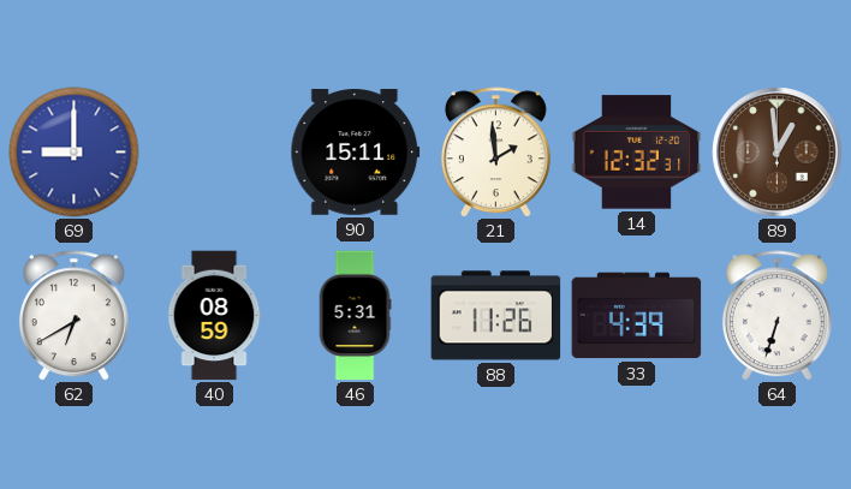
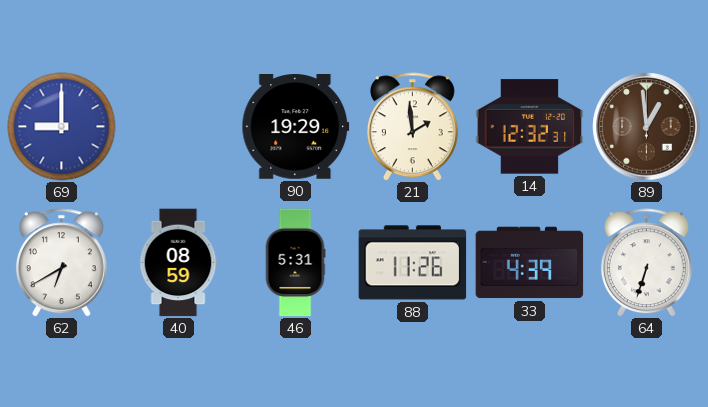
90: 15:11 -> 19:29 (296, 127)
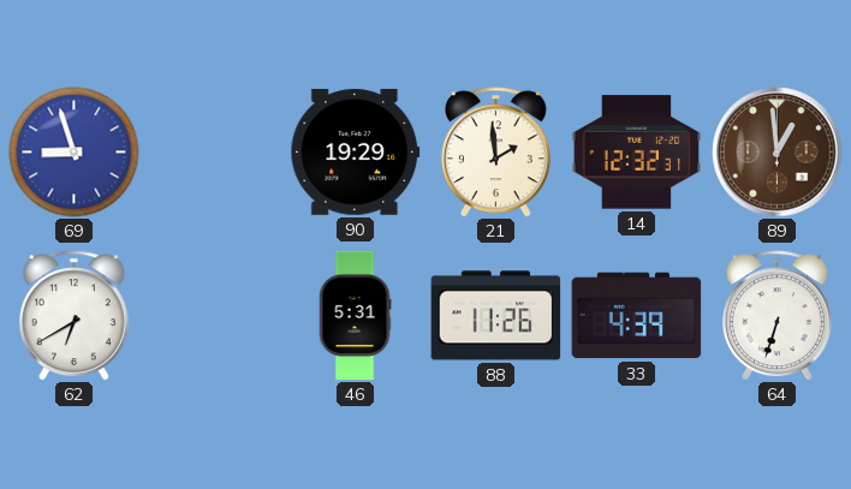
69: 9:00 -> 8:57 (75, 153)
40: 08:59 -> none (178, 263)
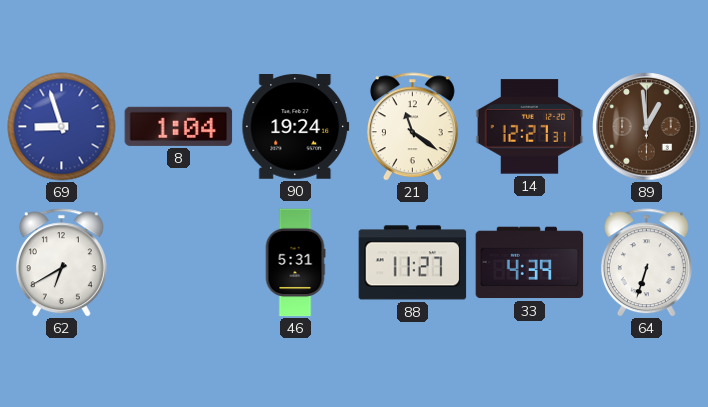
8: none -> 1:04 (179, 126)
90: 19:29 -> 19:24 (296, 127)
21: 1:59 -> 11:21 (412, 127)
14: 12:32 -> 12:27 (530, 127)
88: 11:26 -> 11:27 (413, 263)
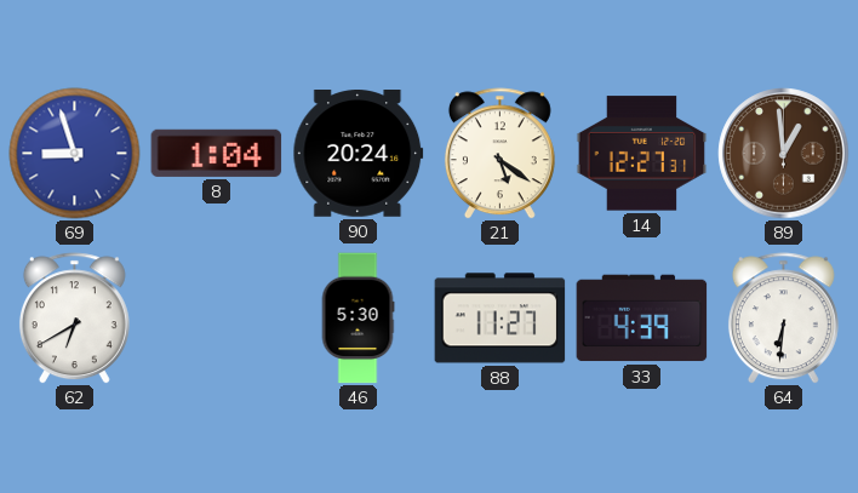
90: 19:24 -> 20:24 (359, 154)
21: 11:21 -> 5:21 (499, 154)
46: 5:31 -> 5:30 (358, 319)
64: 6:33 -> 6:31 (783, 319)
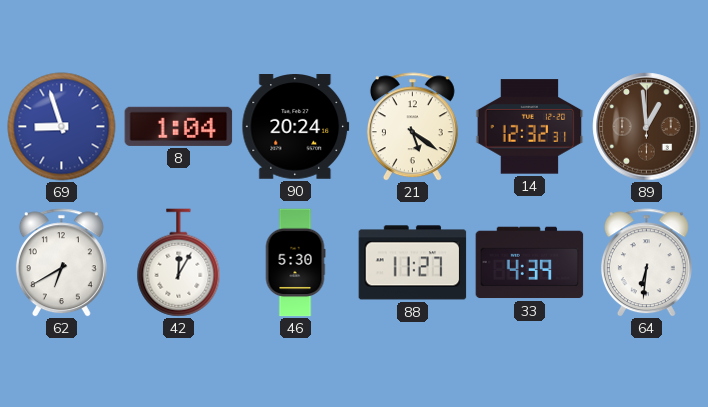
14: 12:27 -> 12:32 (530, 127)
42: none -> 12:05 (179, 263)
